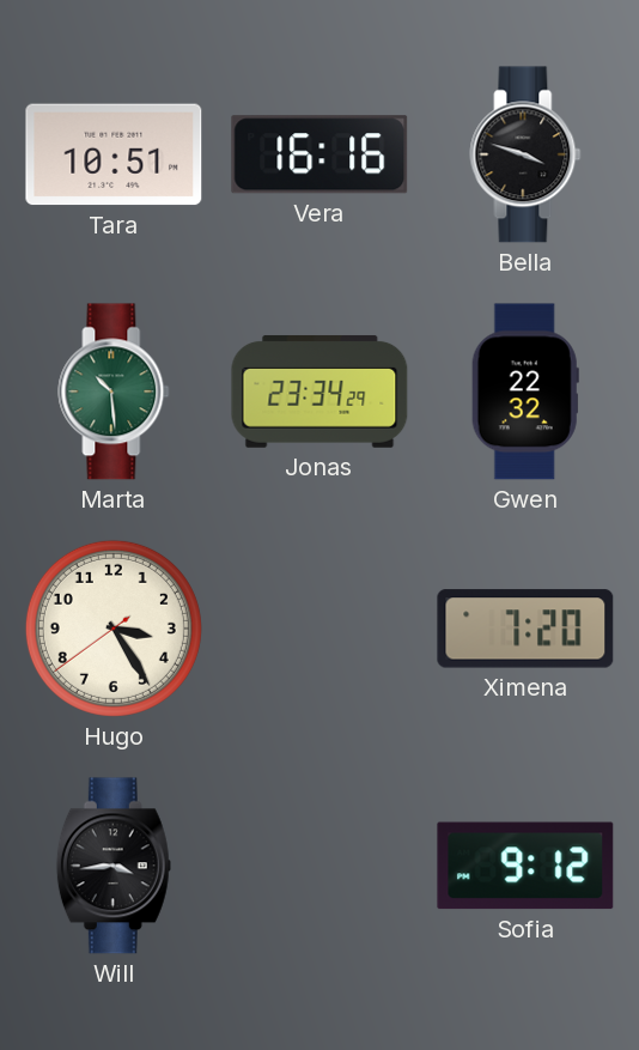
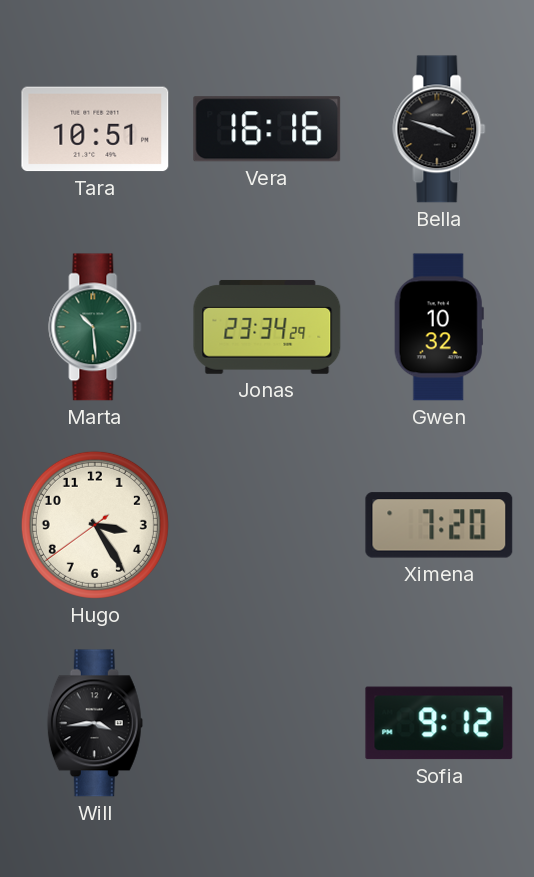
Gwen: 22:32 -> 10:32 (439, 327)
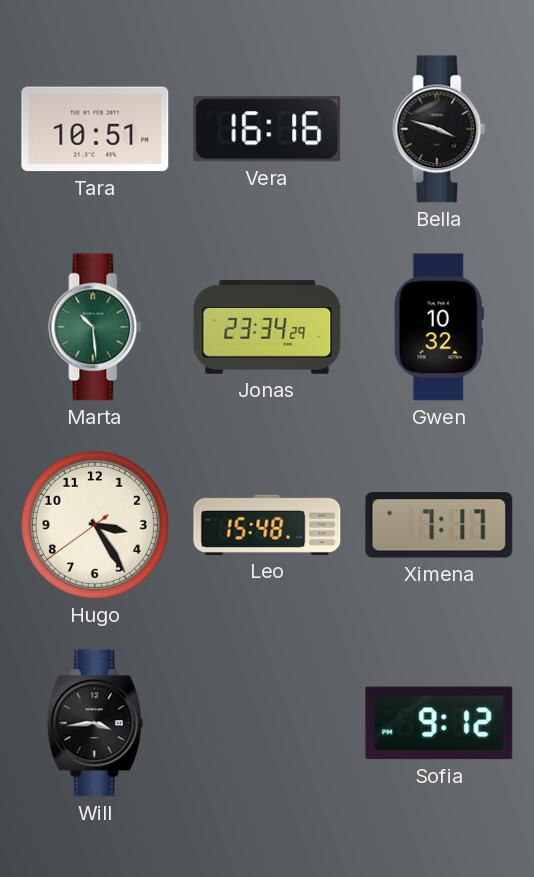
Leo: none -> 15:48 (267, 525)
Ximena: 7:20 -> 7:17 (439, 525)
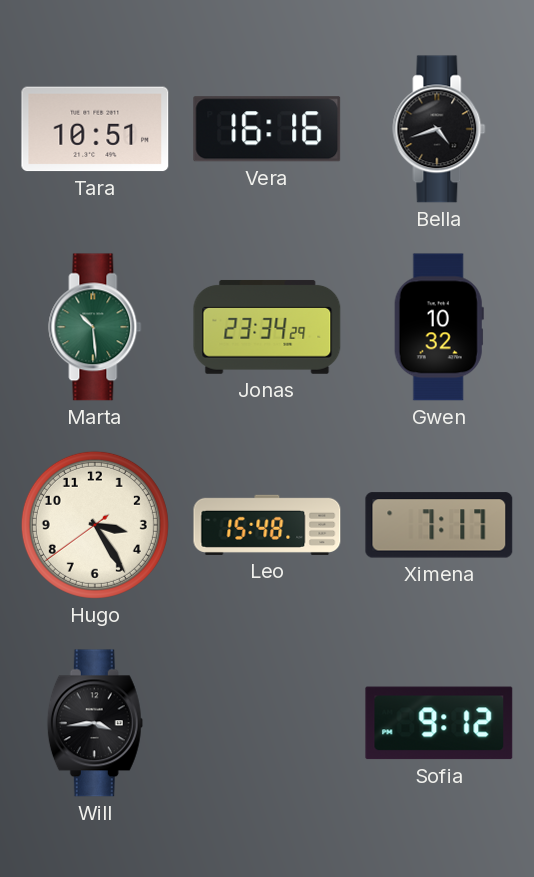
Bella: 3:48 -> 4:42 (439, 129)
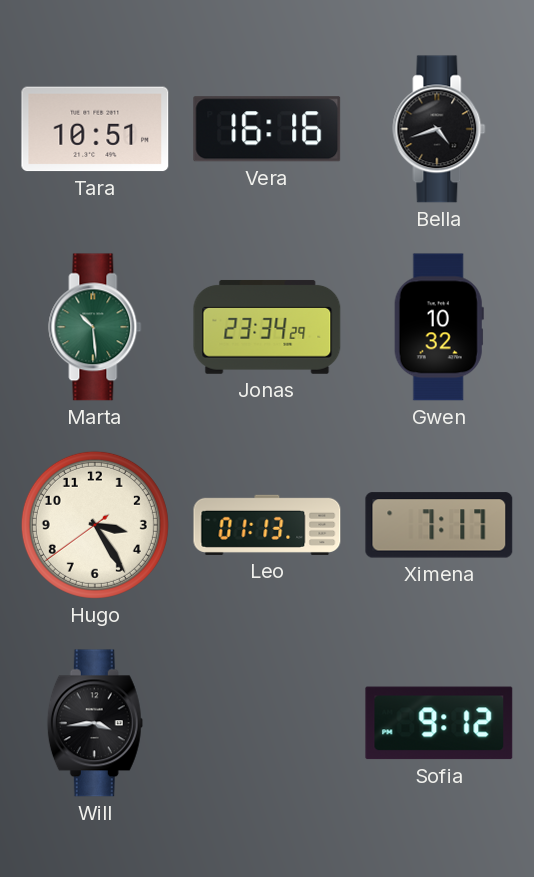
Leo: 15:48 -> 01:13 (267, 525)
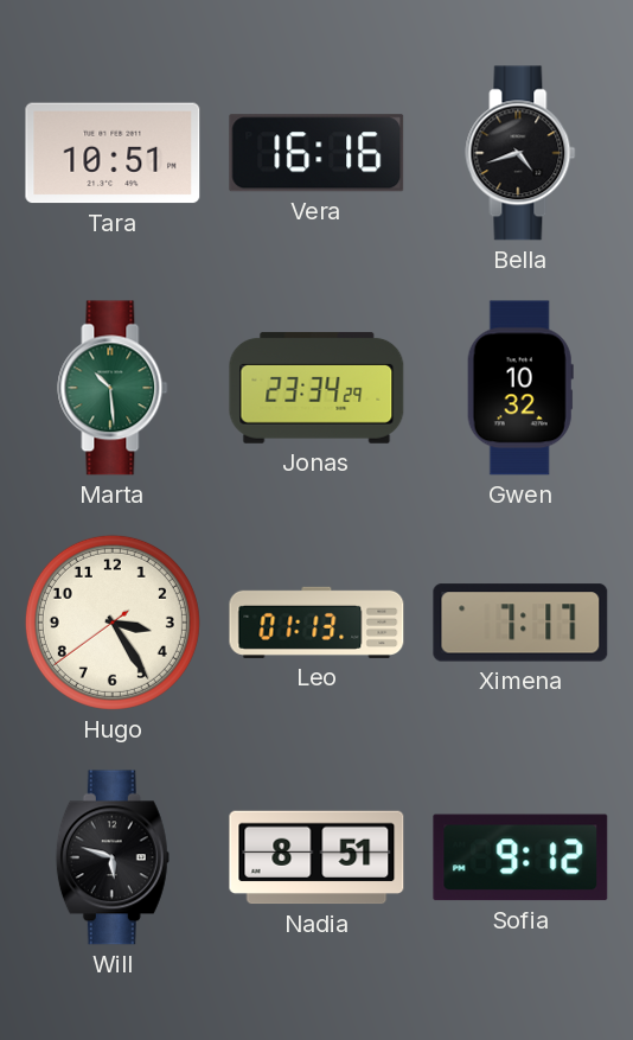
Will: 3:44 -> 5:48 (113, 857)
Nadia: none -> 8:51 (316, 857)
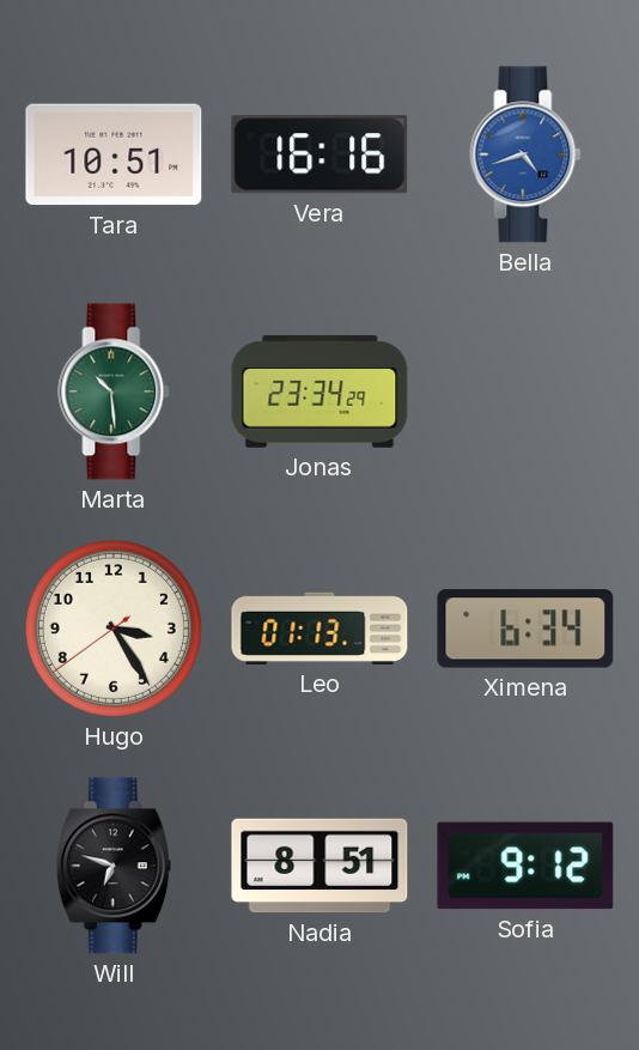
Bella dial: black -> blue (525, 154)
Gwen: 10:32 -> none (520, 388)
Ximena: 7:17 -> 6:34 (525, 629)
Will: 5:48 -> 6:48 (114, 866)
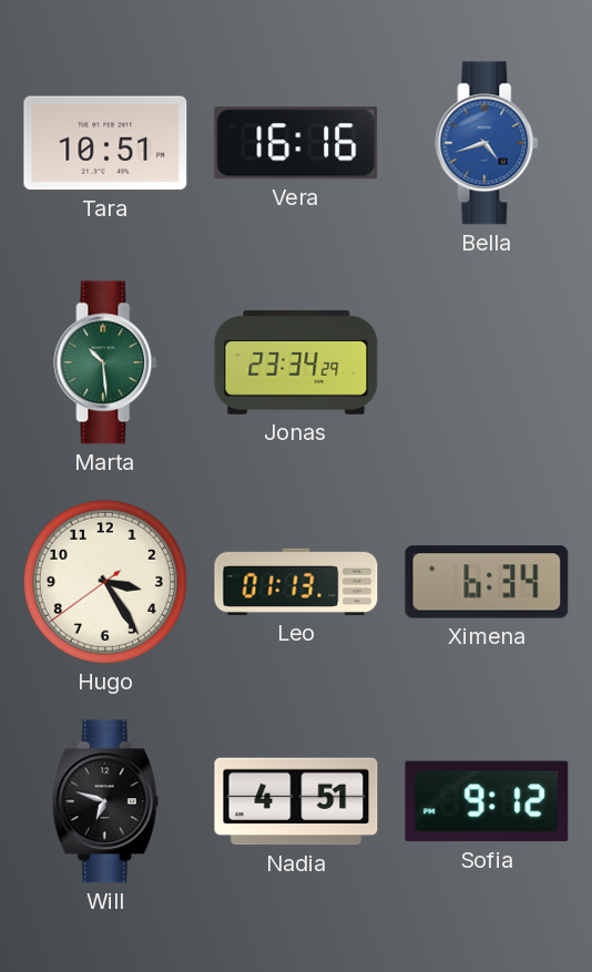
Nadia: 8:51 -> 4:51 (296, 801)
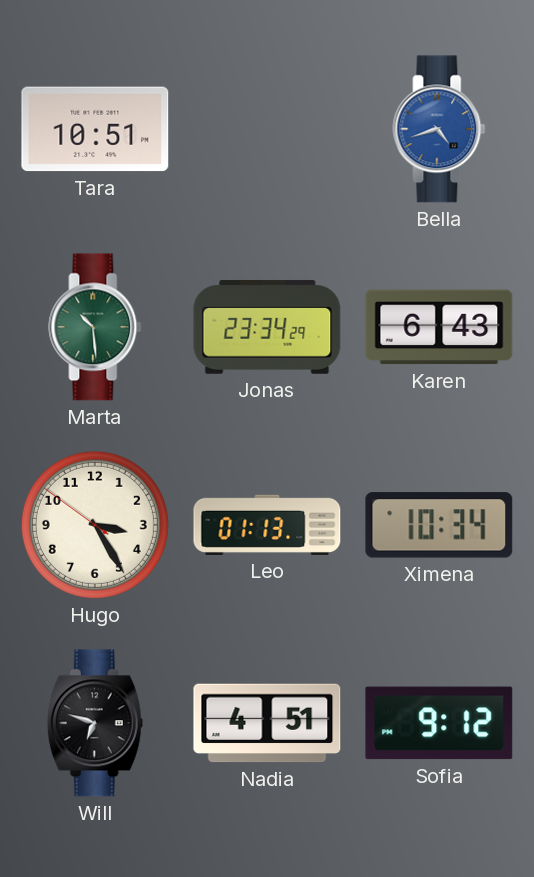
Vera: 16:16 -> none (296, 143)
Karen: none -> 6:43 (439, 327)
Hugo: 3:24:39 -> 3:24:51 (95, 525)
Ximena: 6:34 -> 10:34 (439, 525)
